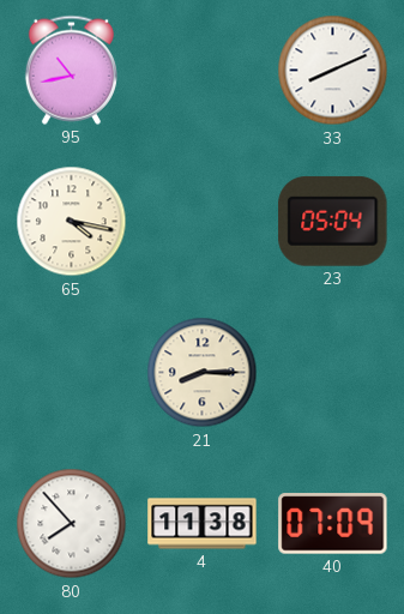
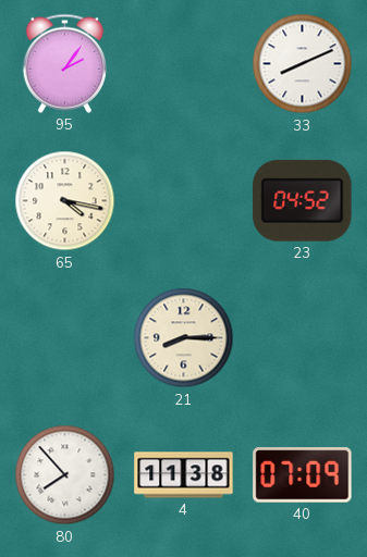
95: 10:43 -> 2:06 (64, 63)
23: 05:04 -> 04:52 (303, 200)
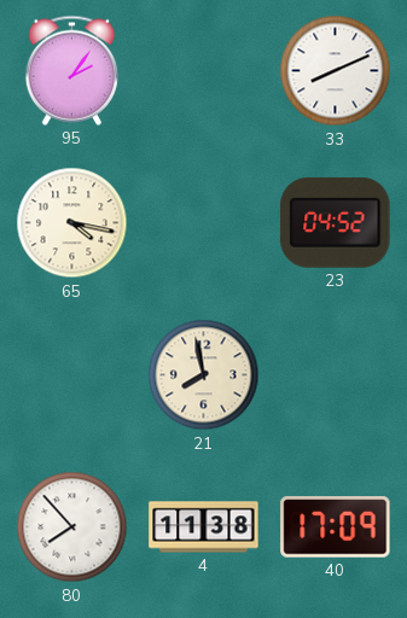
21: 8:15 -> 7:58 (204, 375)
40: 07:09 -> 17:09 (336, 527)
